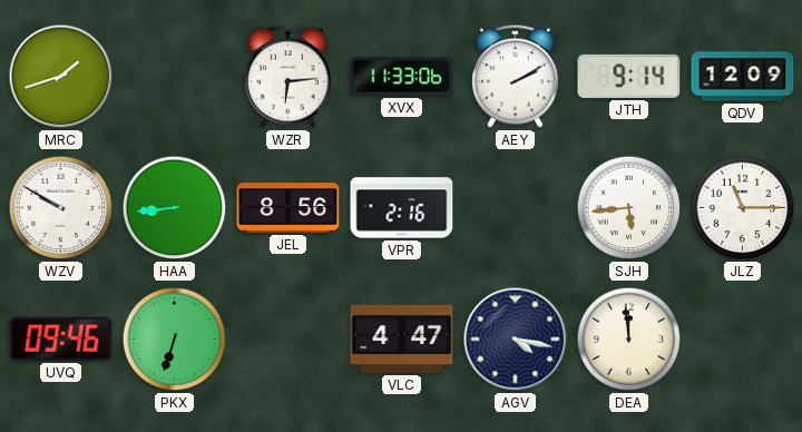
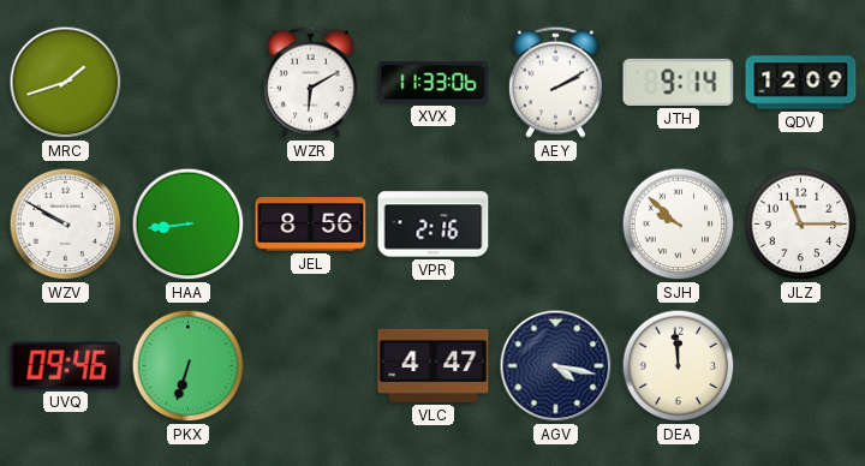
WZR: 6:14 -> 6:10 (310, 82)
SJH: 5:44 -> 9:52 (679, 225)
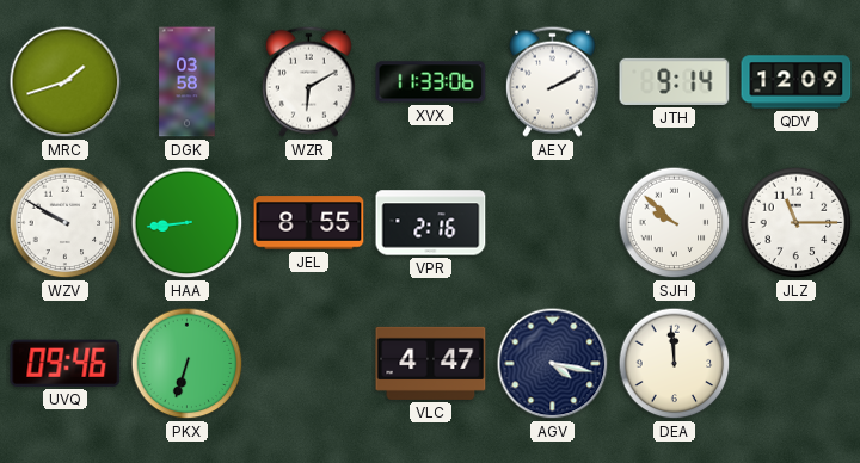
DGK: none -> 03:58 (188, 82)
JEL: 8:56 -> 8:55 (309, 223)
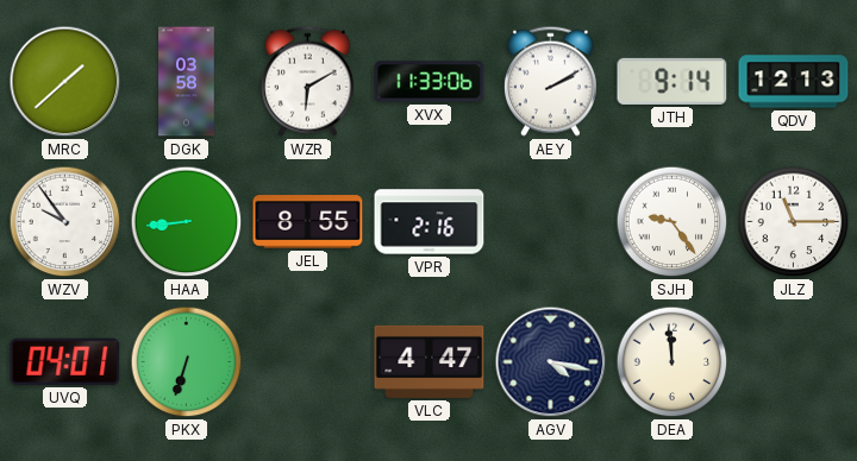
MRC: 1:42 -> 1:38 (65, 82)
QDV: 12:09 -> 12:13 (794, 82)
WZV: 9:50 -> 9:54 (65, 222)
SJH: 9:52 -> 9:24 (673, 222)
UVQ: 09:46 -> 04:01 (65, 361)
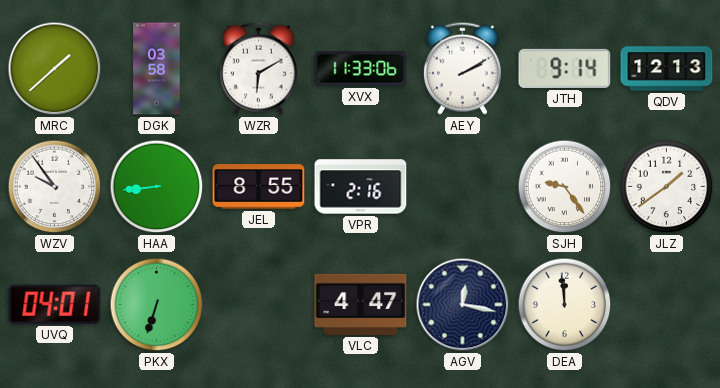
JLZ: 11:15 -> 1:39 (667, 187)
AGV: 4:17 -> 12:17 (463, 305)
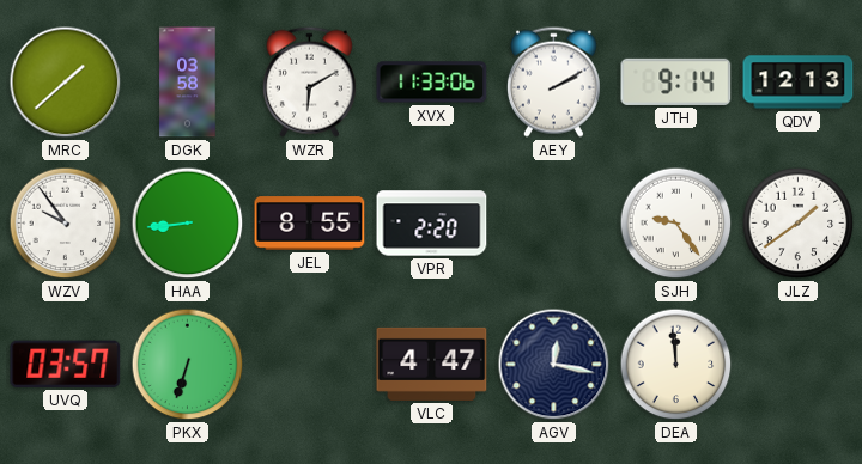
VPR: 2:16 -> 2:20 (432, 224)
UVQ: 04:01 -> 03:57 (66, 364)
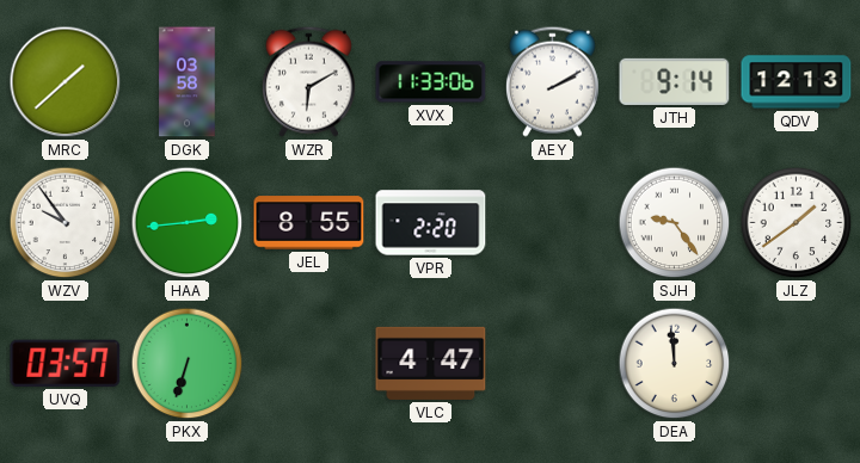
HAA: 8:44 -> 2:44 (188, 223)
AGV: 12:17 -> none (554, 365)
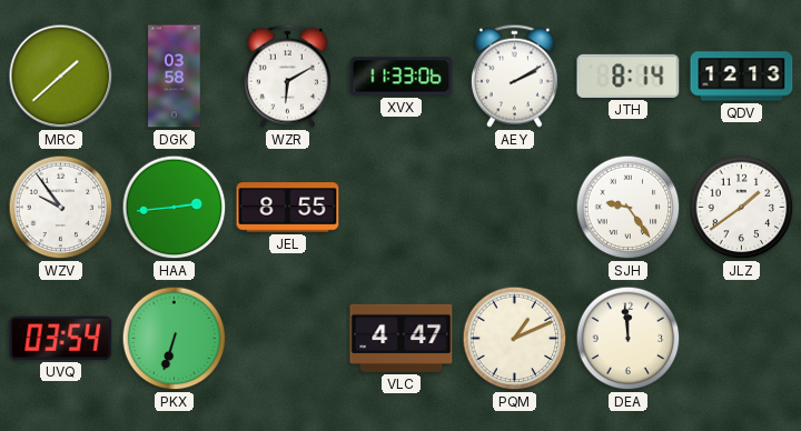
JTH: 9:14 -> 8:14 (629, 76)
VPR: 2:20 -> none (431, 223)
UVQ: 03:57 -> 03:54 (61, 338)
PQM: none -> 1:11 (515, 339)
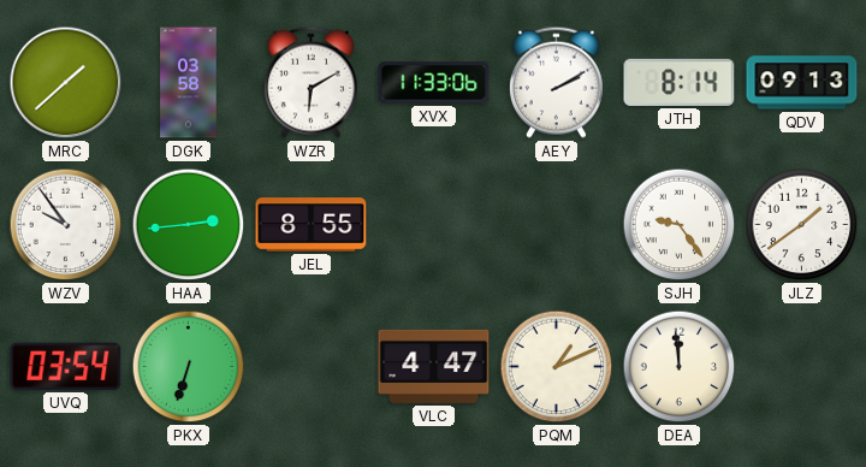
QDV: 12:13 -> 09:13 (802, 83)
